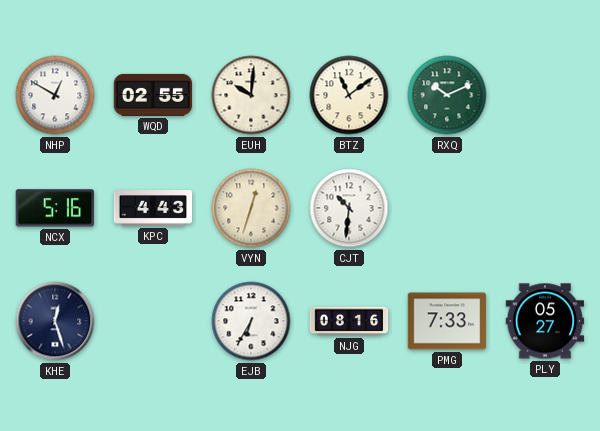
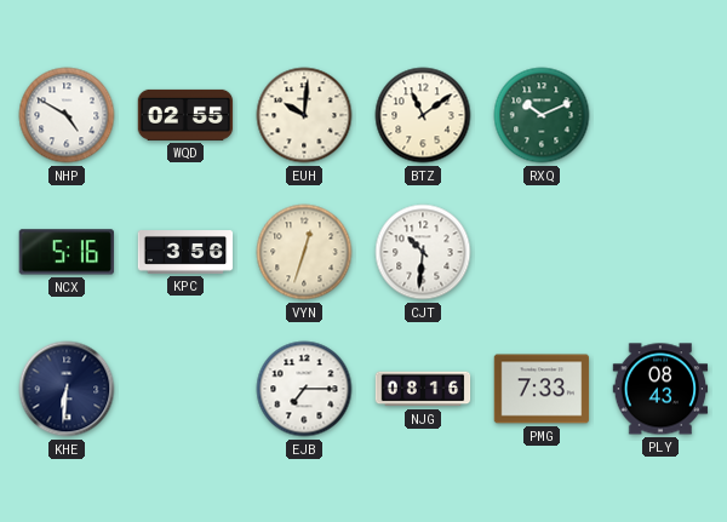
NHP: 12:50 -> 4:50 (67, 115)
KPC: 4:43 -> 3:56 (185, 253)
KHE: 12:27 -> 6:31 (67, 389)
EJB: 6:35 -> 7:15 (304, 389)
PLY: 05:27 -> 08:43 (660, 389)
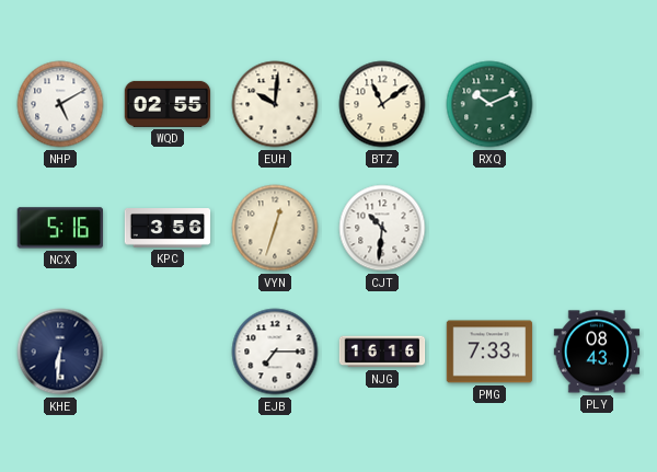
NHP: 4:50 -> 5:10 (60, 104)
NJG: 08:16 -> 16:16 (382, 352)
